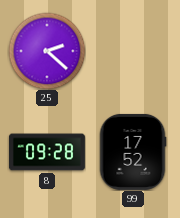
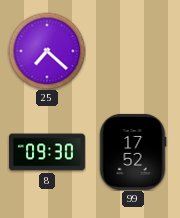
25: 2:22 -> 7:22 (47, 51)
8: 09:28 -> 09:30 (47, 152)
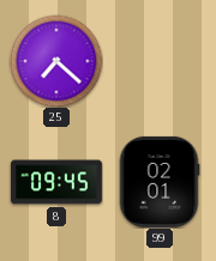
8: 09:30 -> 09:45 (56, 182)
99: 17:52 -> 02:01 (160, 182)
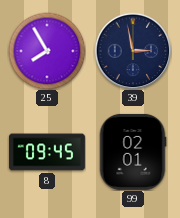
25: 7:22 -> 7:55 (47, 51)
39: none -> 2:58 (133, 51)
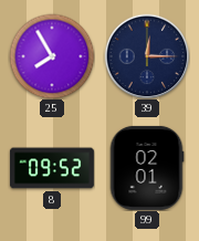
39: 2:58 -> 12:15 (147, 56)
8: 09:45 -> 09:52 (52, 168)
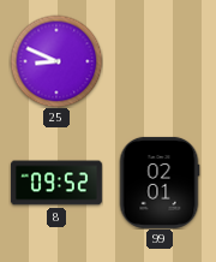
25: 7:55 -> 8:49 (56, 61)
39: 12:15 -> none (147, 56)
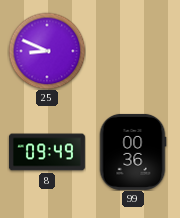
8: 09:52 -> 09:49 (47, 152)
99: 02:01 -> 00:36 (133, 152)
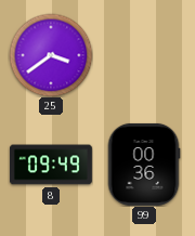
25: 8:49 -> 3:39 (51, 55)
